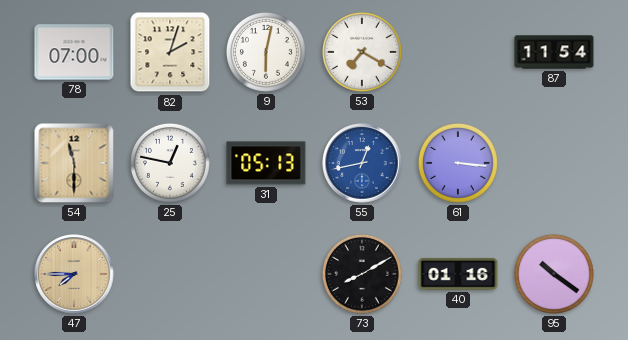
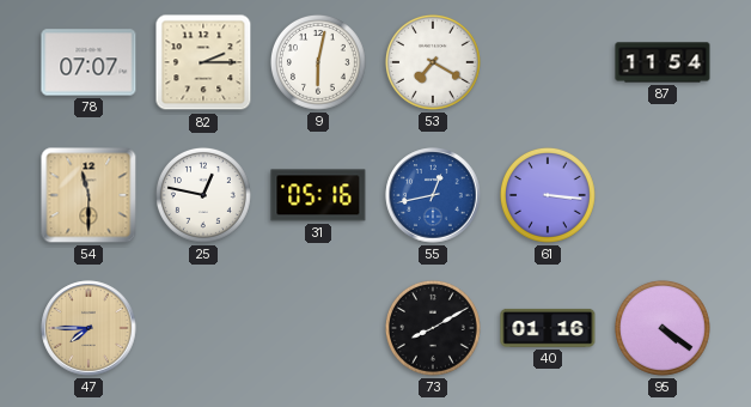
78: 07:00 -> 07:07 (88, 62)
82: 2:03 -> 2:15 (203, 62)
31: 05:13 -> 05:16 (318, 195)
95: 10:21 -> 4:21 (663, 328)
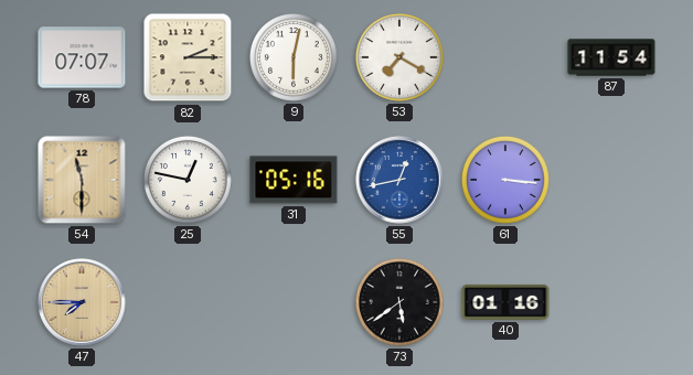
73: 8:10 -> 5:39 (399, 302)
95: 4:21 -> none (663, 328)
